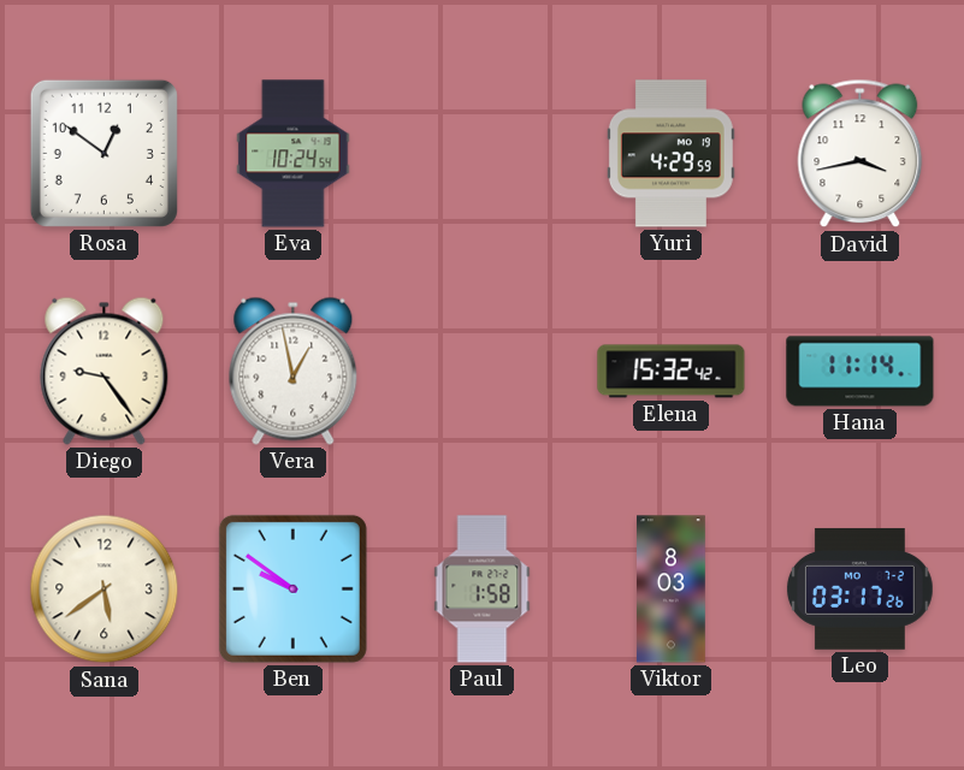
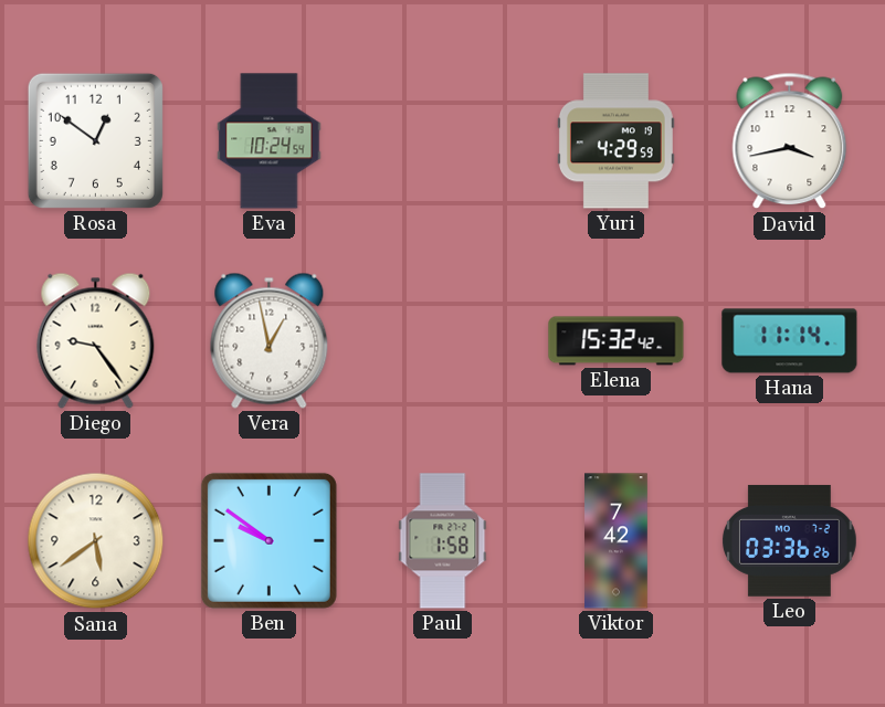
Viktor: 8:03 -> 7:42 (617, 541)
Leo: 03:17 -> 03:36 (789, 540)
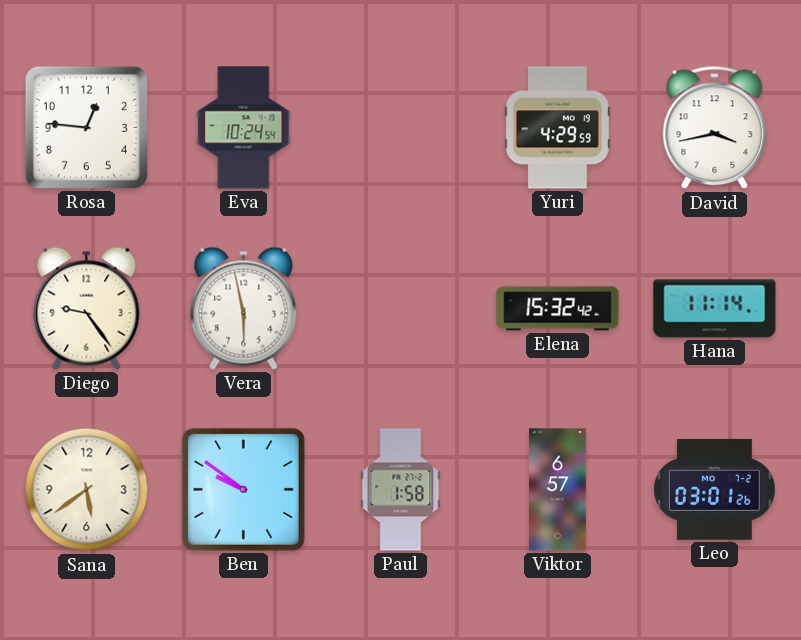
Rosa: 12:51 -> 12:46 (86, 127)
Vera: 12:58 -> 5:58 (244, 308)
Viktor: 7:42 -> 6:57 (558, 490)
Leo: 03:36 -> 03:01 (714, 489)
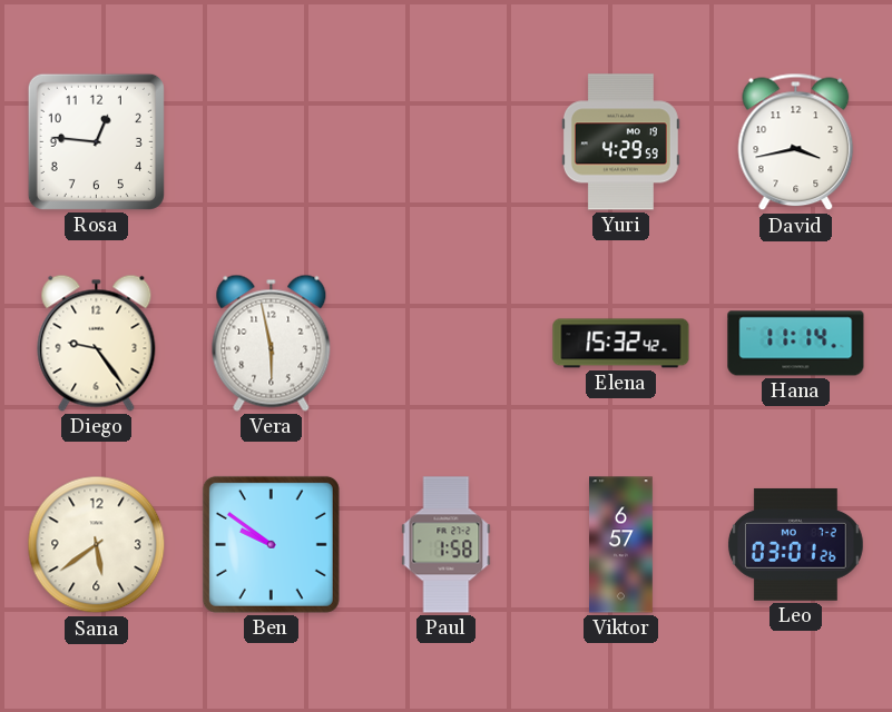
Eva: 10:24 -> none (244, 128)
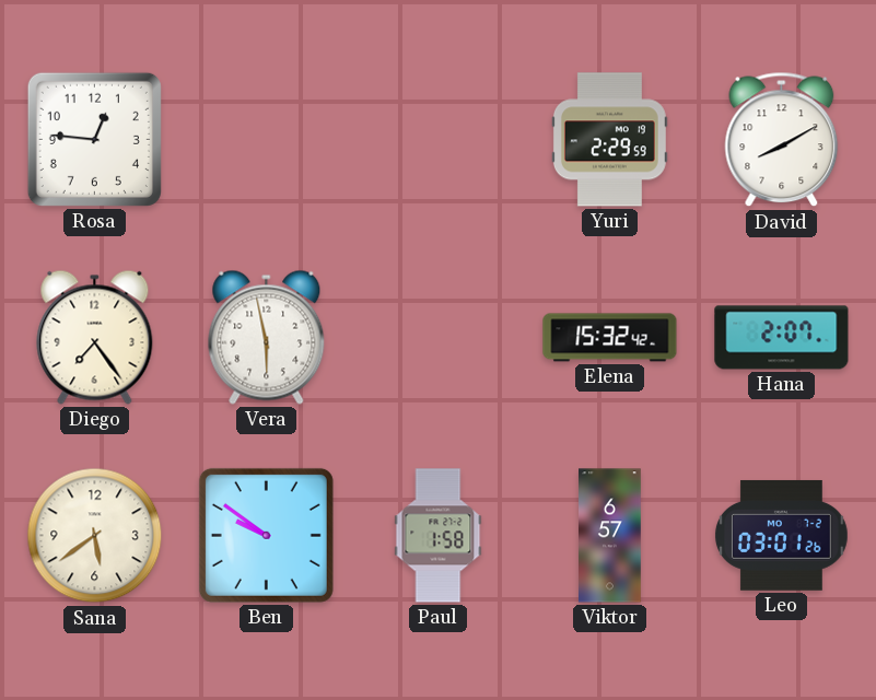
Yuri: 4:29 -> 2:29 (609, 140)
David: 3:43 -> 8:10 (782, 140)
Diego: 9:24 -> 7:24 (95, 337)
Hana: 11:14 -> 2:07 (782, 338)
